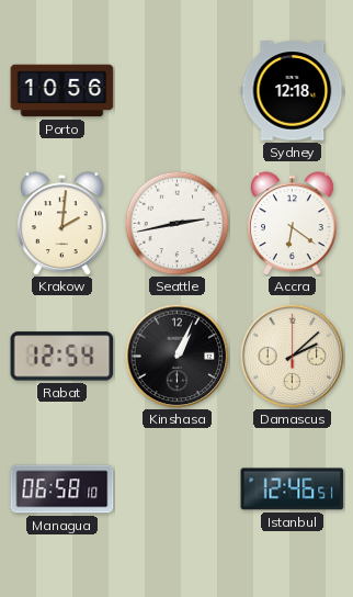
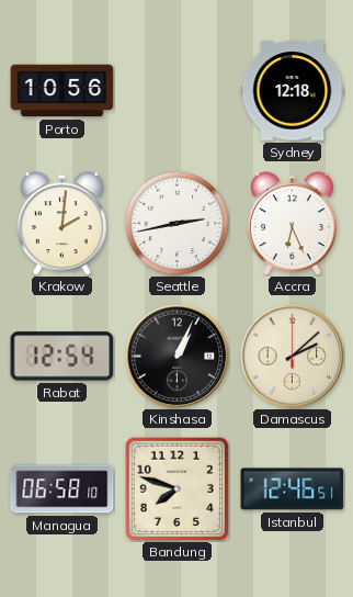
Accra: 6:21 -> 6:26 (293, 224)
Bandung: none -> 7:48 (176, 488)
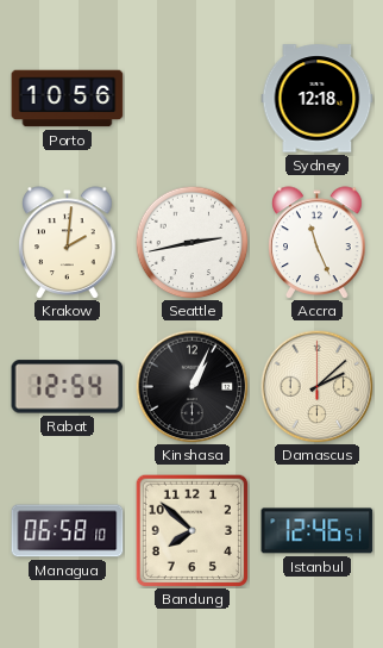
Accra: 6:26 -> 11:26 (318, 243)
Bandung: 7:48 -> 7:52 (191, 530)
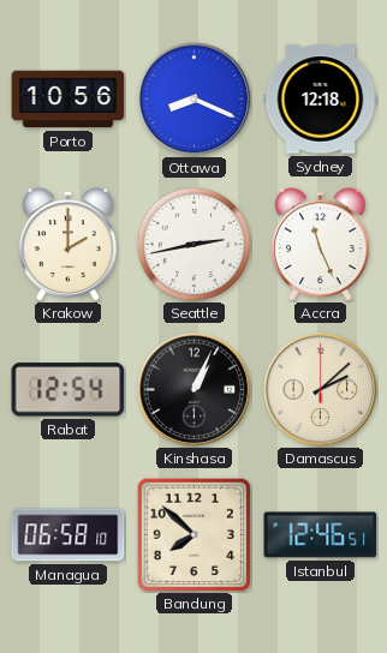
Ottawa: none -> 8:19 (194, 98)
Krakow: 2:01 -> 2:00 (69, 245)
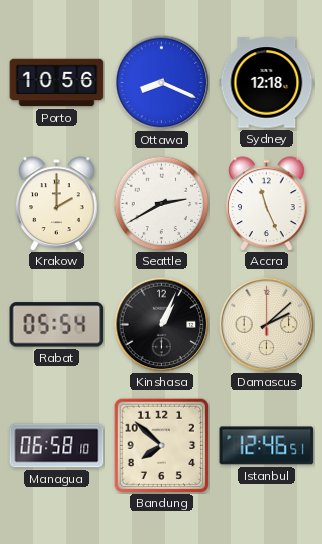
Seattle: 2:43 -> 2:40 (161, 203)
Rabat: 12:54 -> 05:54 (57, 325)
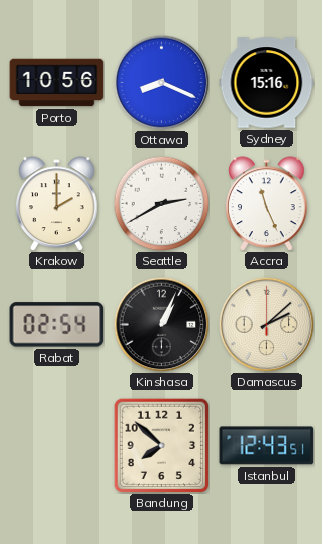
Sydney: 12:18 -> 15:16 (267, 83)
Rabat: 05:54 -> 02:54 (57, 325)
Managua: 06:58 -> none (57, 446)
Istanbul: 12:46 -> 12:43 (267, 446)
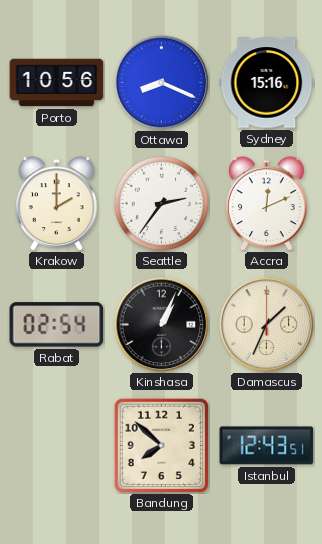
Seattle: 2:40 -> 2:36 (161, 203)
Accra: 11:26 -> 12:11 (267, 204)
Damascus: 2:08 -> 1:34 (266, 324)
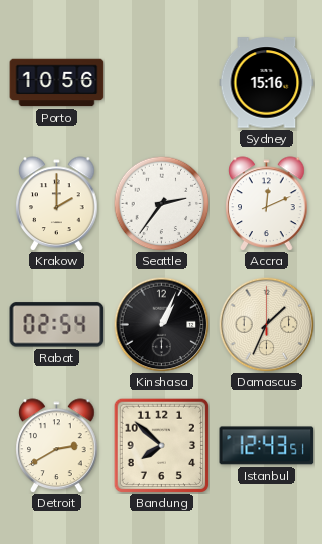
Ottawa: 8:19 -> none (161, 82)
Detroit: none -> 2:40 (57, 446)
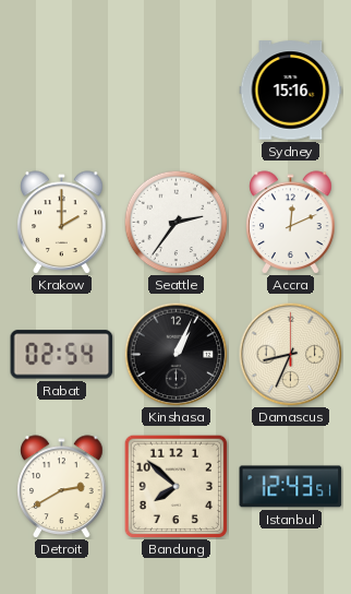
Porto: 10:56 -> none (57, 83)
Damascus: 1:34 -> 8:34 (290, 354)
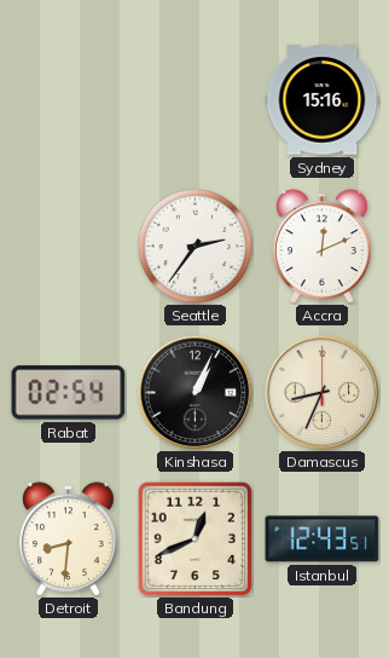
Krakow: 2:00 -> none (62, 223)
Detroit: 2:40 -> 8:31 (69, 539)
Bandung: 7:52 -> 12:41 (194, 538)
